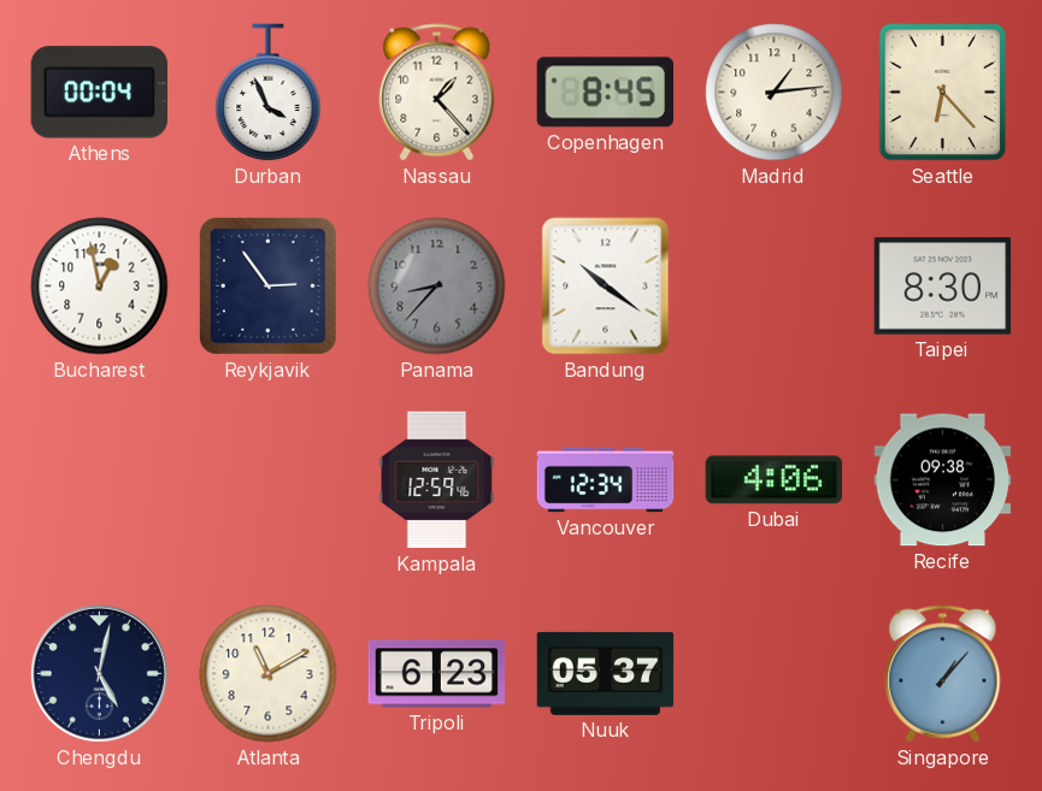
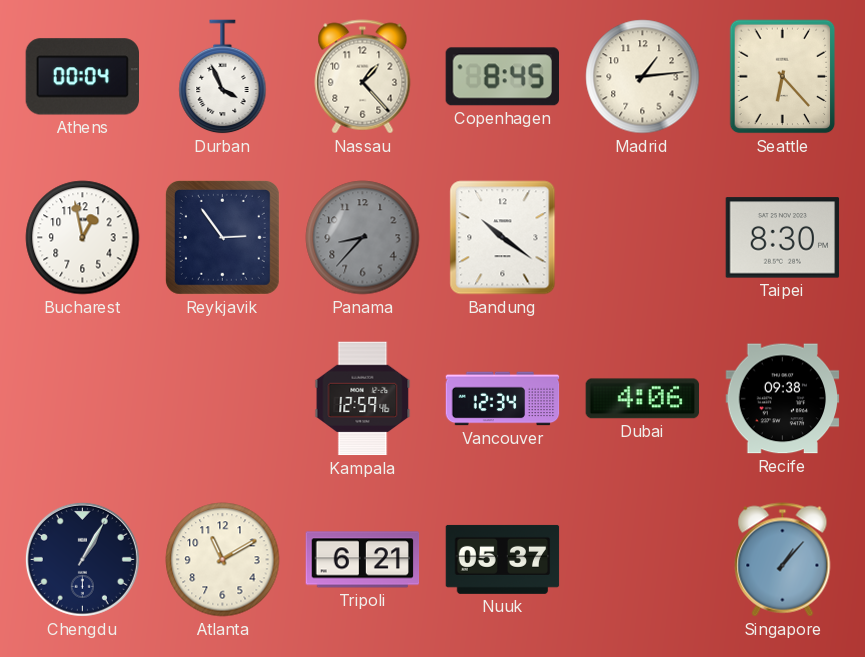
Chengdu: 5:02 -> 1:05 (82, 559)
Tripoli: 6:23 -> 6:21 (363, 560)
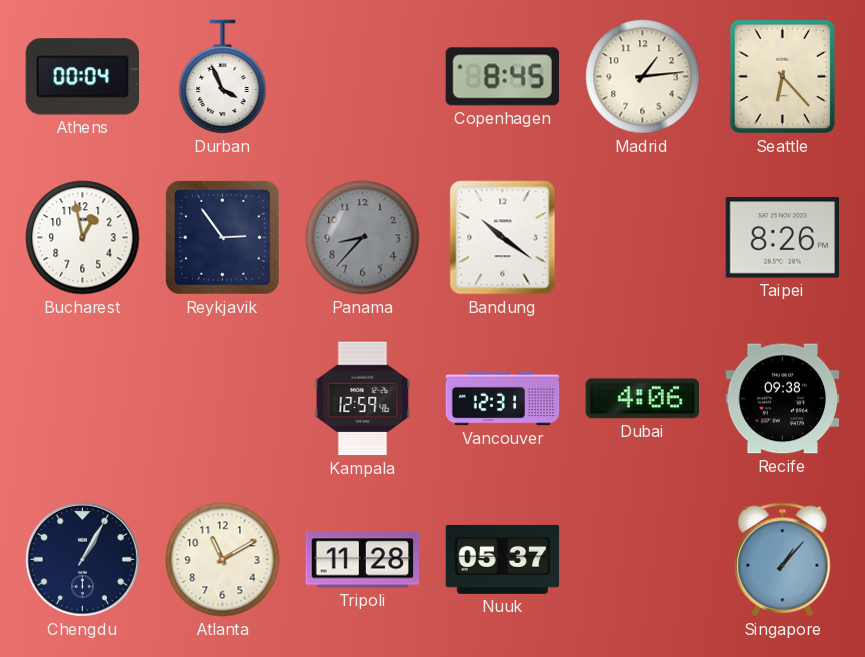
Nassau: 1:23 -> none (363, 77)
Taipei: 8:30 -> 8:26 (783, 238)
Vancouver: 12:34 -> 12:31 (503, 399)
Tripoli: 6:21 -> 11:28 (363, 560)
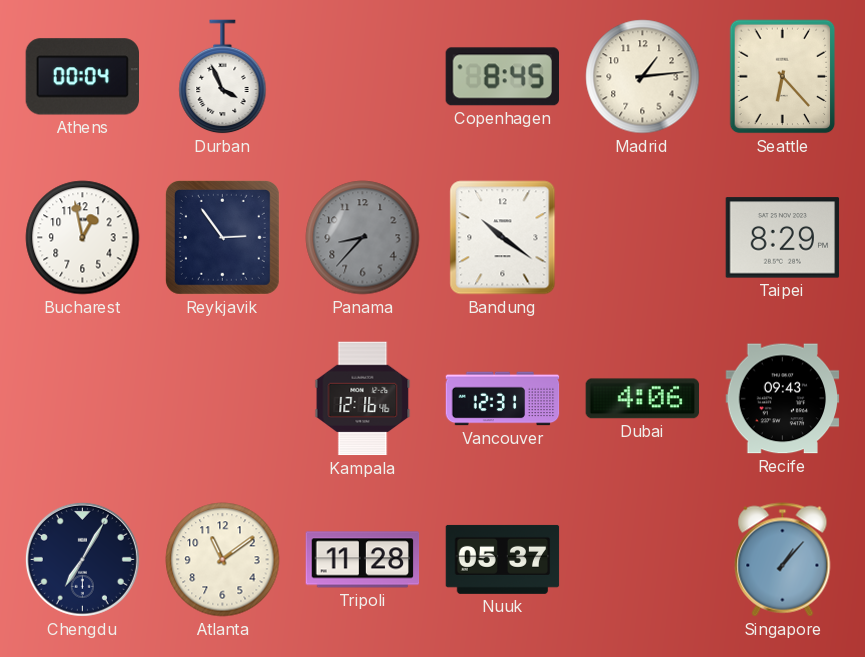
Taipei: 8:26 -> 8:29 (783, 238)
Kampala: 12:59 -> 12:16 (363, 399)
Recife: 09:38 -> 09:43 (783, 399)
Chengdu: 1:05 -> 7:05 (82, 559)
Atlanta: 11:10 -> 11:09 (223, 560)
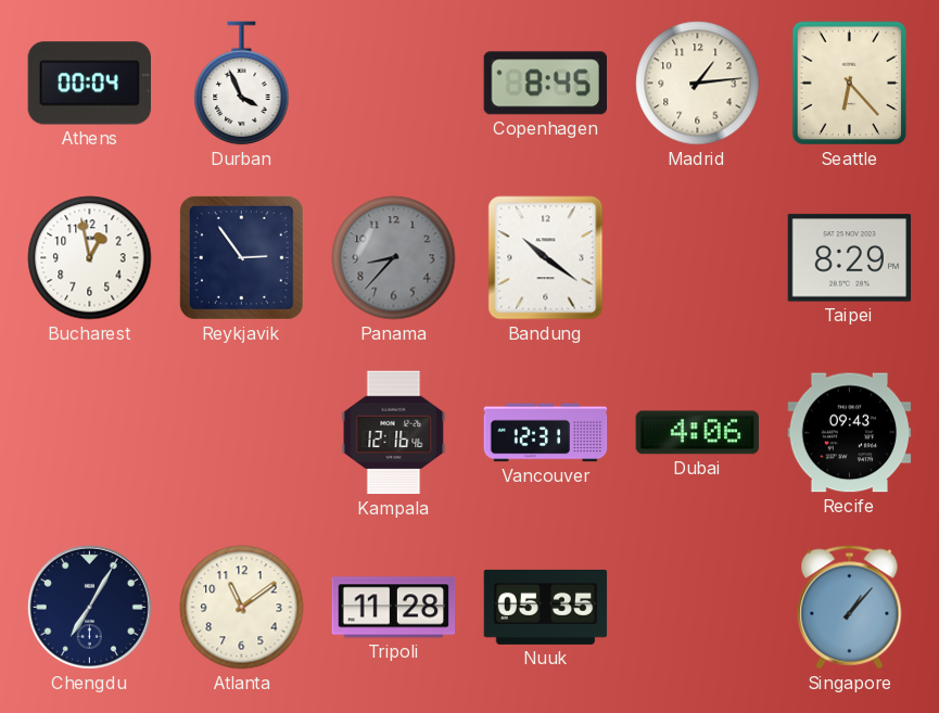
Nuuk: 05:37 -> 05:35 (546, 607)
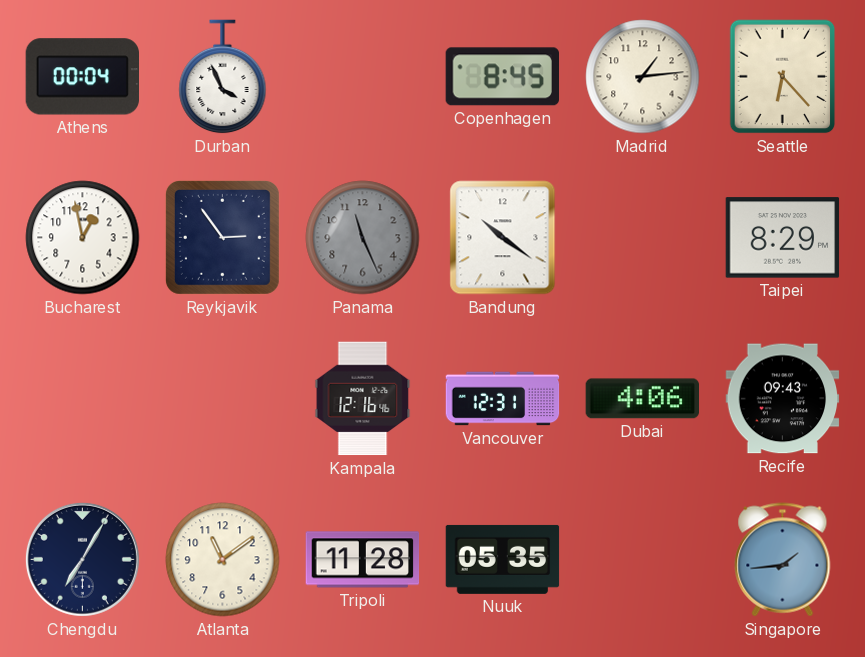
Panama: 8:37 -> 11:26 (363, 238)
Singapore: 1:07 -> 1:44 (783, 560)
